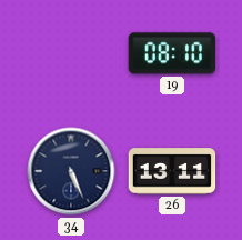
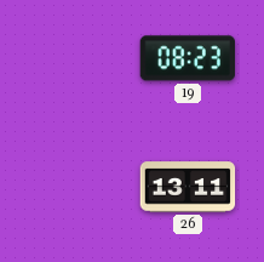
19: 08:10 -> 08:23 (186, 58)
34: 5:26 -> none (71, 171)
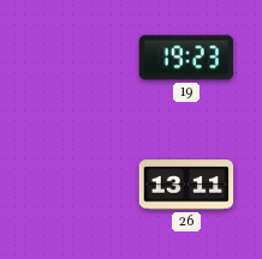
19: 08:23 -> 19:23 (185, 58)
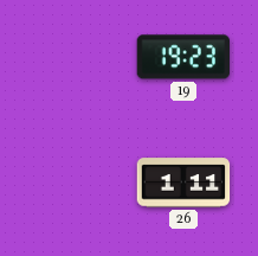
26: 13:11 -> 1:11 (183, 183)
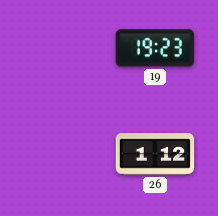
26: 1:11 -> 1:12 (155, 154)
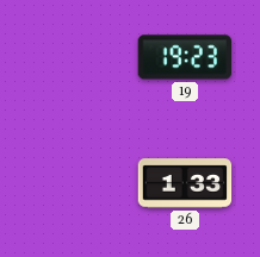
26: 1:12 -> 1:33 (185, 183)
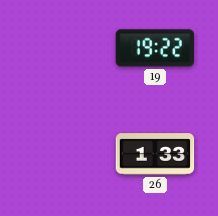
19: 19:23 -> 19:22 (154, 48)
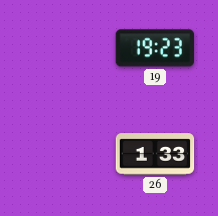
19: 19:22 -> 19:23 (154, 48)
